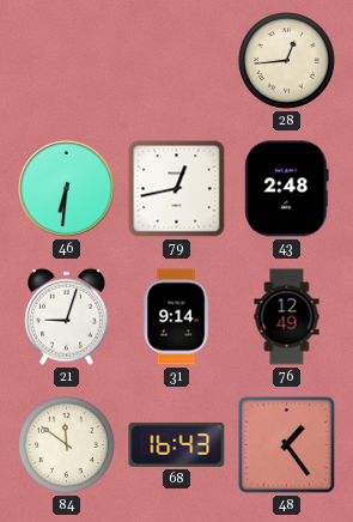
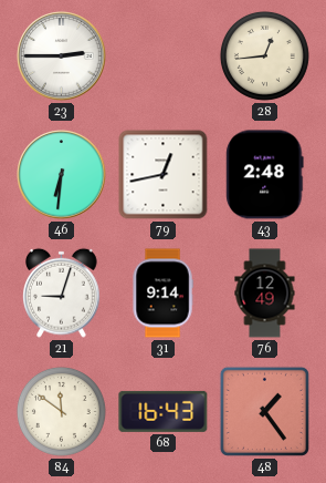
23: none -> 2:45 (62, 56)
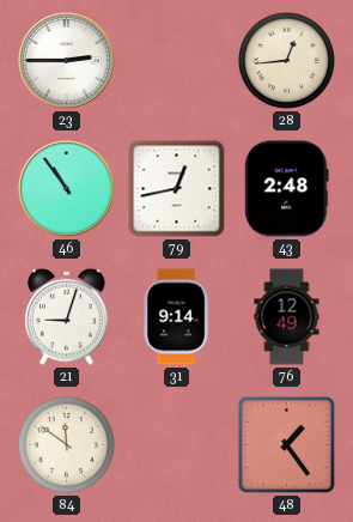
46: 6:31 -> 10:54 (67, 189)
68: 16:43 -> none (164, 411)
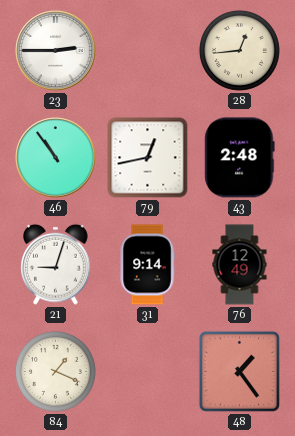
84: 11:51 -> 1:19 (55, 371)
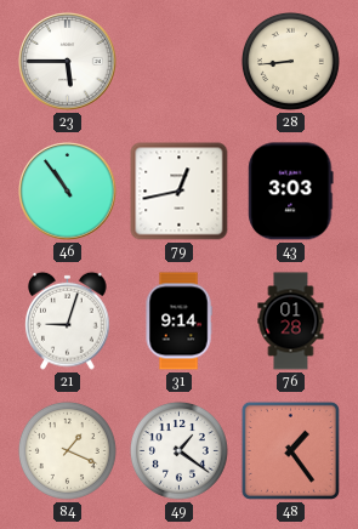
23: 2:45 -> 5:45 (68, 62)
28: 12:44 -> 8:44 (290, 61)
43: 2:48 -> 3:03 (291, 192)
76: 12:49 -> 01:28 (291, 322)
49: none -> 1:21 (178, 450)
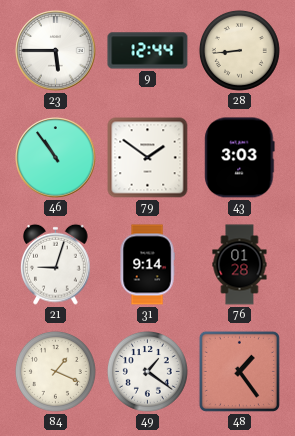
9: none -> 12:44 (148, 51)
79: 12:43 -> 1:51 (148, 158)
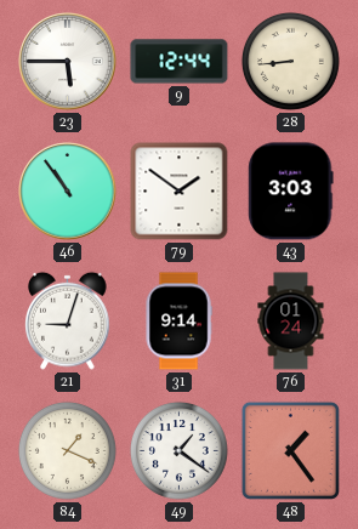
76: 01:28 -> 01:24 (291, 322)
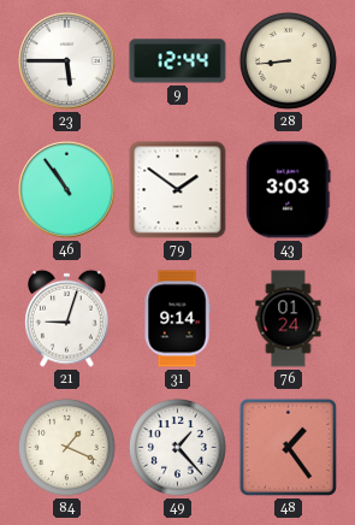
49: 1:21 -> 1:23 (177, 447)
